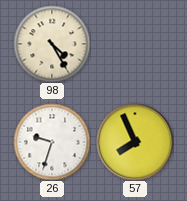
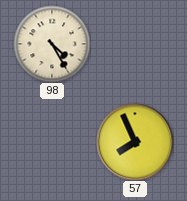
26: 9:33 -> none (52, 142)
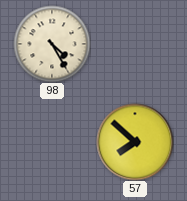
57: 7:56 -> 7:52 (135, 142)
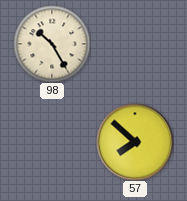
98: 4:25 -> 10:25 (52, 44)
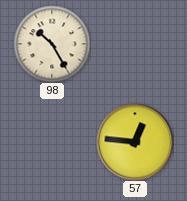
57: 7:52 -> 12:46 (135, 142)
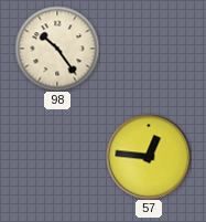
98: 10:25 -> 10:24 (57, 49)
